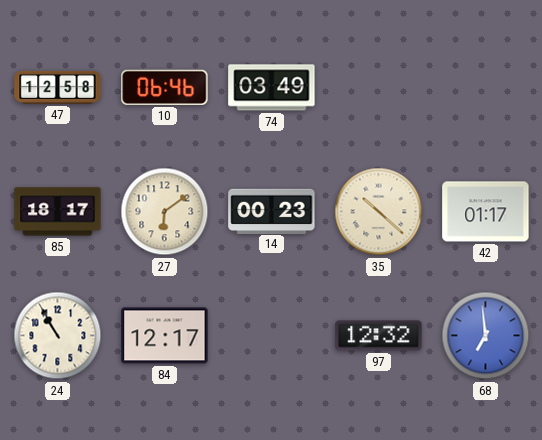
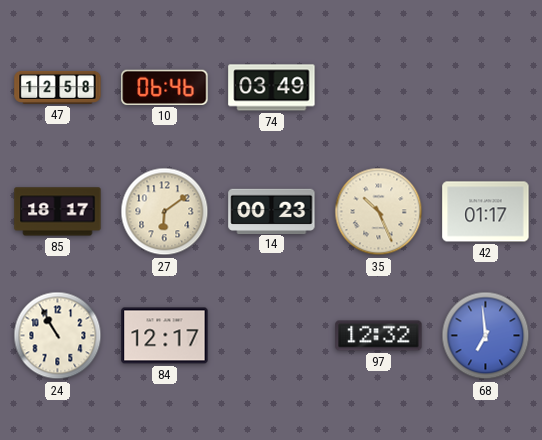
35: 10:22 -> 10:26 (379, 212)
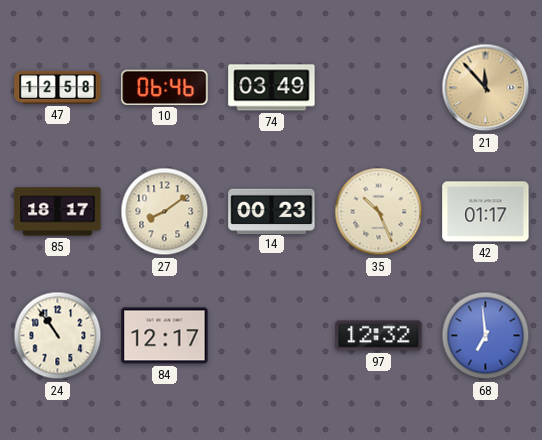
21: none -> 11:53 (486, 88)
27: 6:09 -> 8:09 (165, 212)
24: 10:55 -> 10:54 (58, 336)
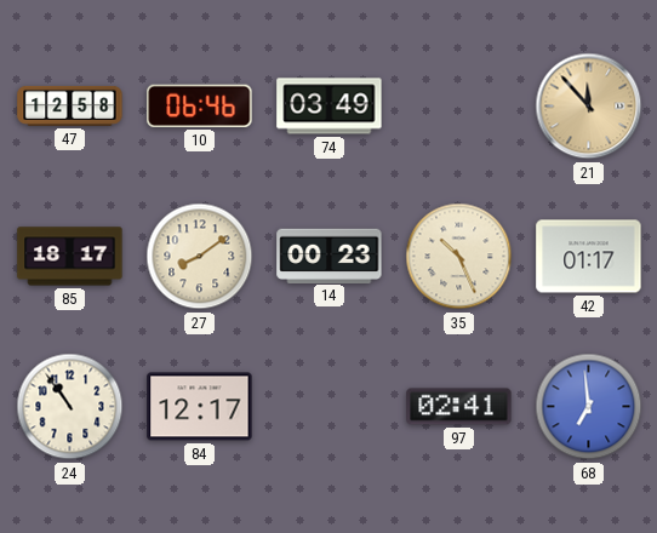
97: 12:32 -> 02:41 (459, 407)
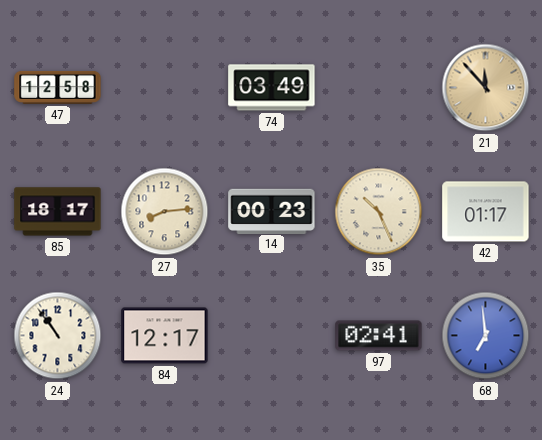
10: 06:46 -> none (200, 105)
27: 8:09 -> 8:14 (165, 212)
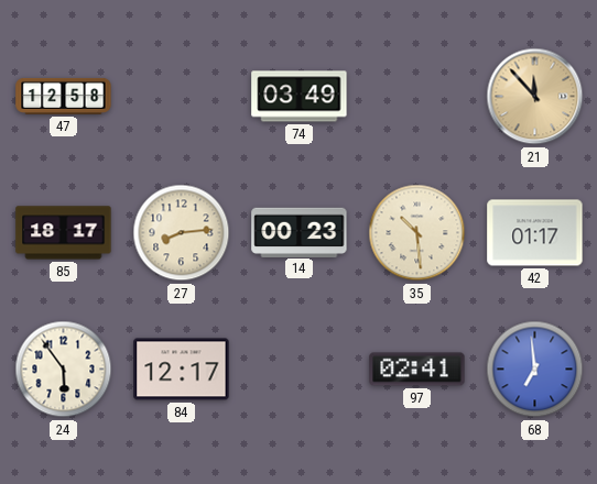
35: 10:26 -> 10:29 (417, 233)
24: 10:54 -> 5:54 (64, 370)
